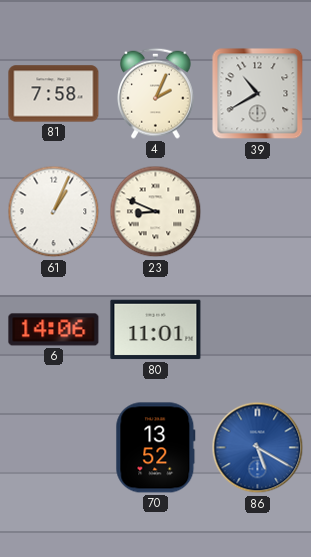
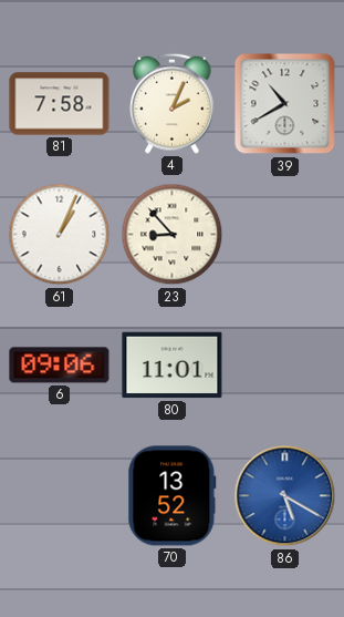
23: 8:49 -> 8:53 (173, 235)
6: 14:06 -> 09:06 (60, 366)
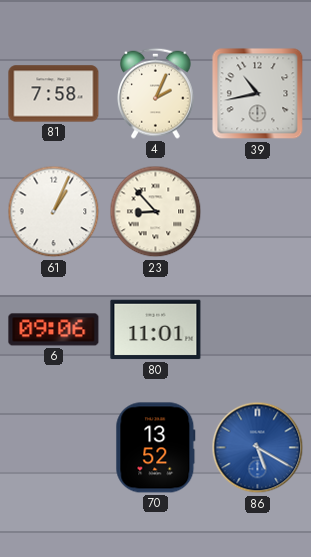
39: 10:40 -> 10:43 (258, 94)
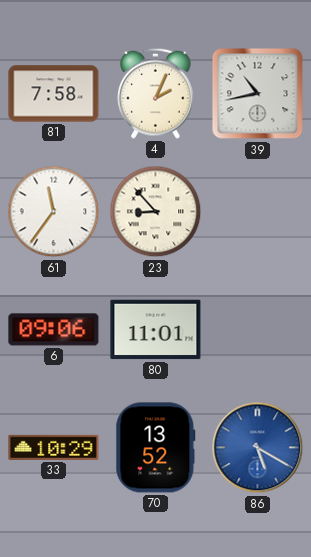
61: 1:04 -> 11:36 (54, 212)
33: none -> 10:29 (54, 447)
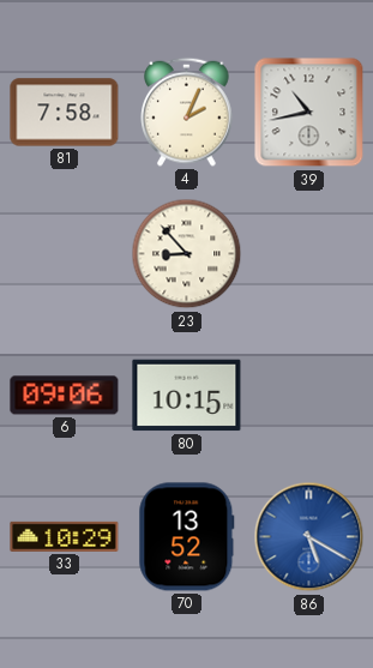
61: 11:36 -> none (54, 212)
80: 11:01 -> 10:15 (187, 396)
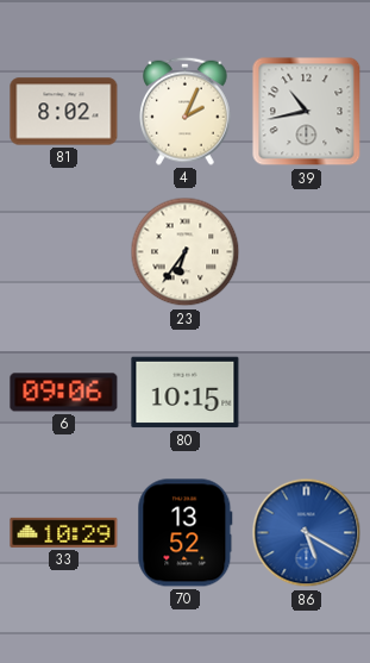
81: 7:58 -> 8:02 (64, 112)
23: 8:53 -> 6:36 (186, 252)
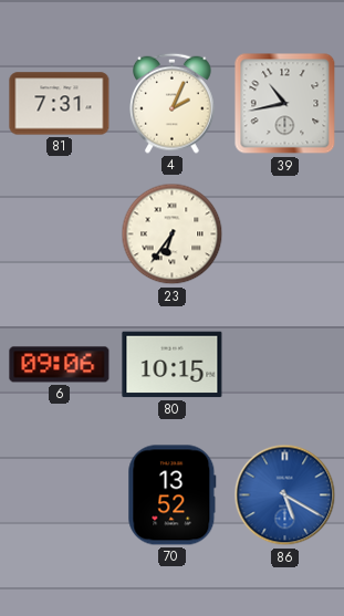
81: 8:02 -> 7:31 (60, 104)
33: 10:29 -> none (64, 532)
